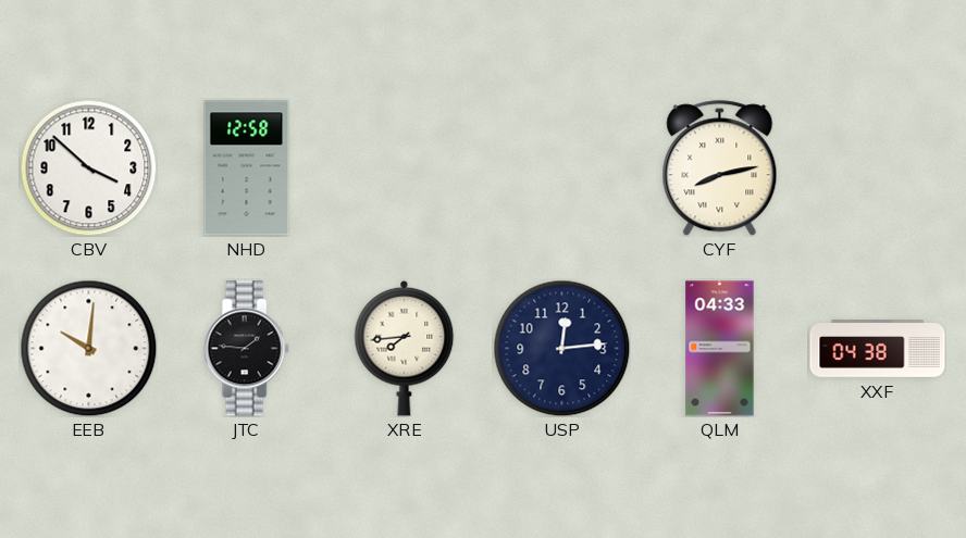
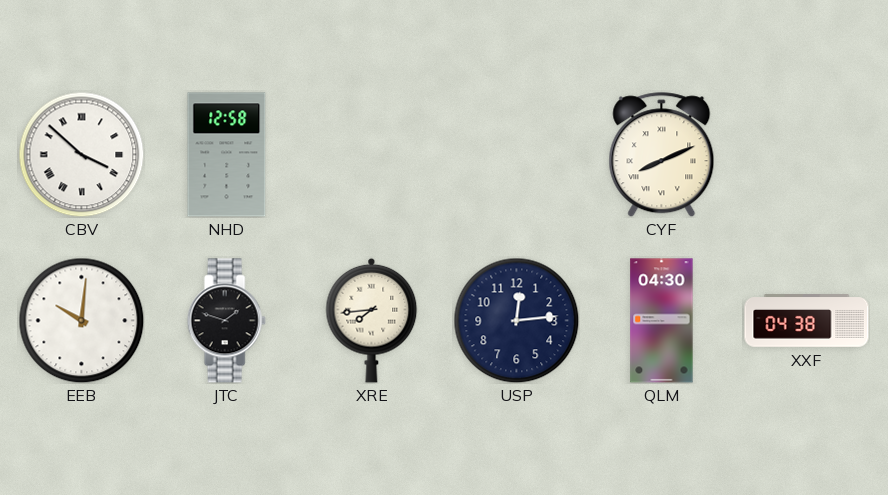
CBV numerals: Arabic -> Roman (81, 154)
CYF: 8:13 -> 8:11 (662, 155)
JTC: 1:46 -> 1:48 (226, 321)
QLM: 04:33 -> 04:30 (662, 321)
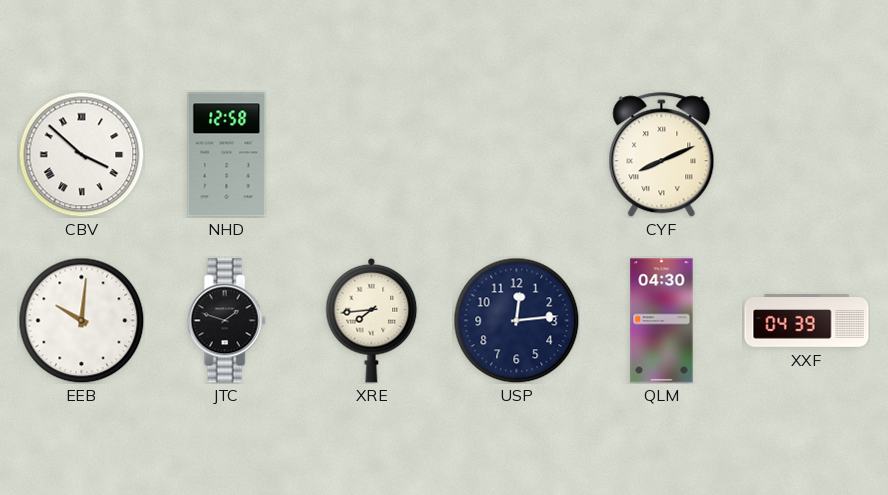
XXF: 04:38 -> 04:39 (807, 321)
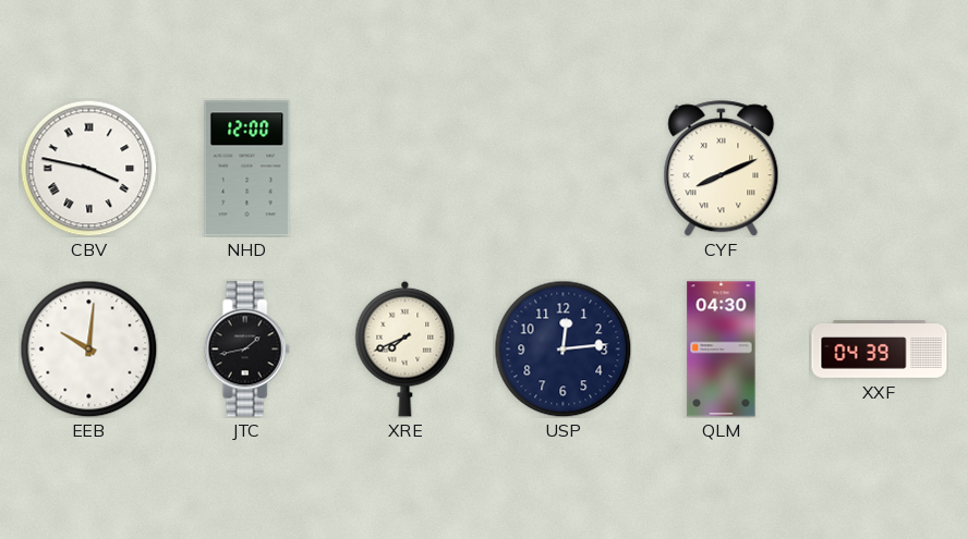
CBV: 3:52 -> 3:47 (88, 168)
NHD: 12:58 -> 12:00 (247, 169)
JTC: 1:48 -> 1:43 (246, 350)
XRE: 7:44 -> 7:41 (406, 348)
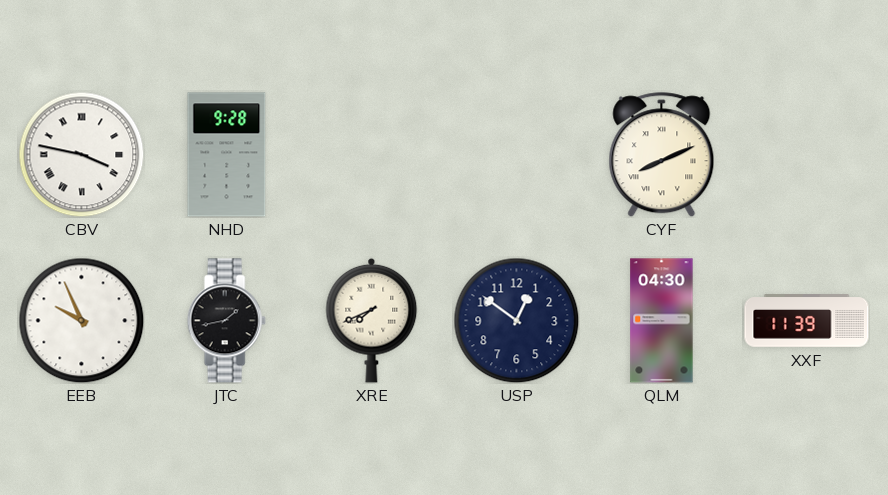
NHD: 12:00 -> 9:28 (227, 155)
EEB: 10:01 -> 9:56 (81, 320)
USP: 12:14 -> 12:51 (516, 320)
XXF: 04:39 -> 11:39 (807, 321)
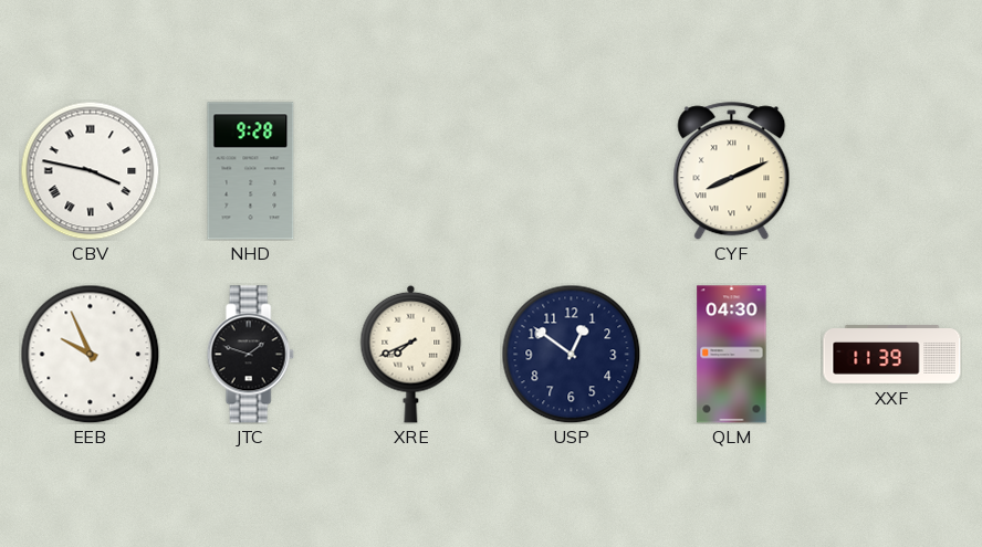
JTC: 1:43 -> 1:48 (250, 355)
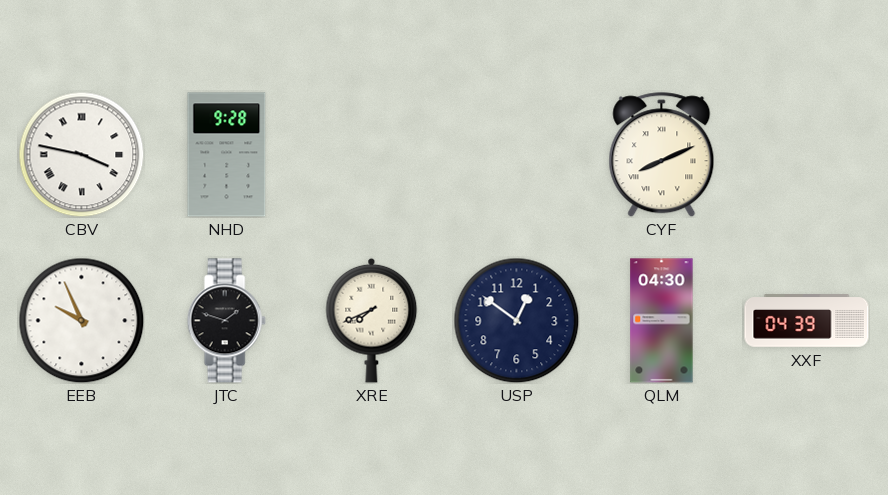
XXF: 11:39 -> 04:39 (807, 321)
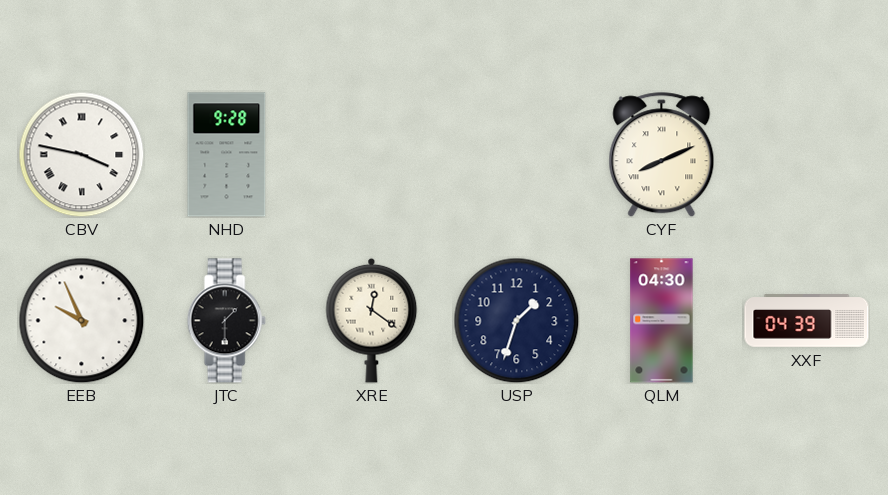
JTC: 1:48 -> 1:30 (226, 321)
XRE: 7:41 -> 12:21 (372, 320)
USP: 12:51 -> 1:33 (516, 320)
